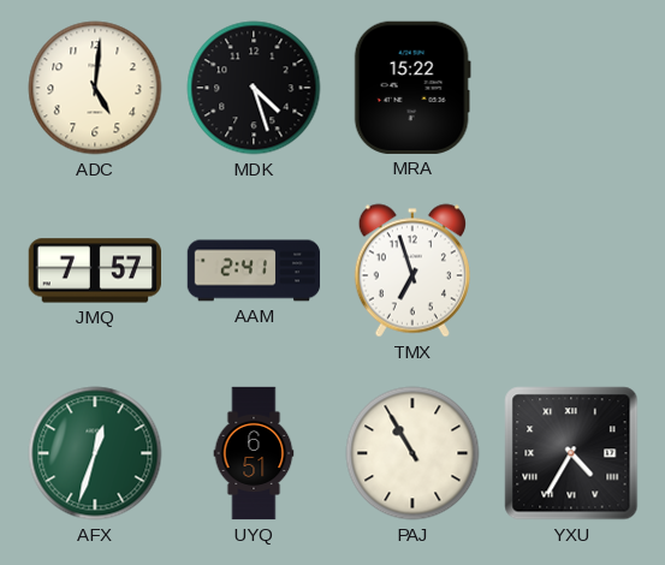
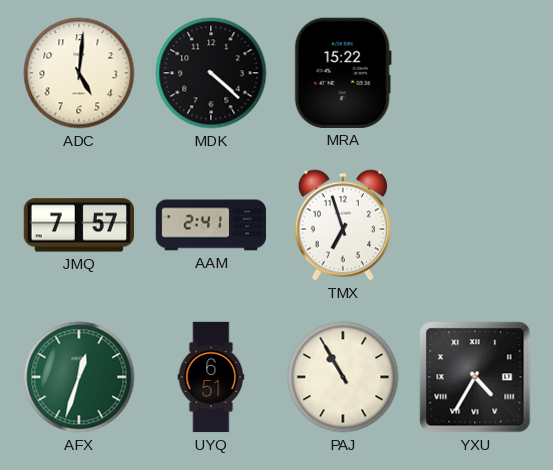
MDK: 4:27 -> 4:22 (211, 73)
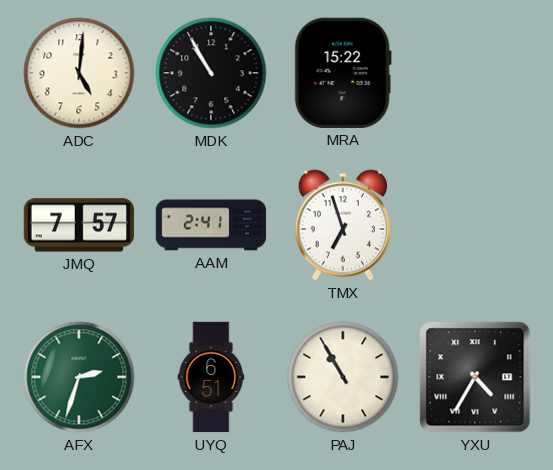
MDK: 4:22 -> 10:55 (211, 73)
AFX: 12:33 -> 2:33 (79, 377)
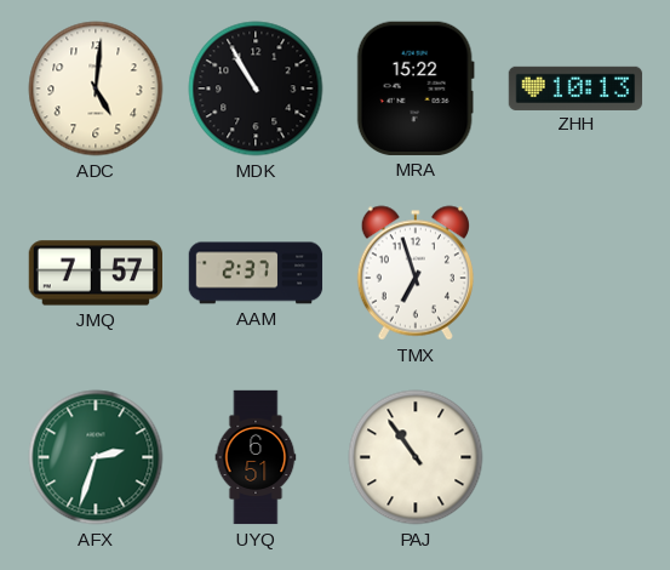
ZHH: none -> 10:13 (575, 87)
AAM: 2:41 -> 2:37 (256, 273)
PAJ: 10:55 -> 10:54 (416, 457)
YXU: 4:35 -> none (475, 377)
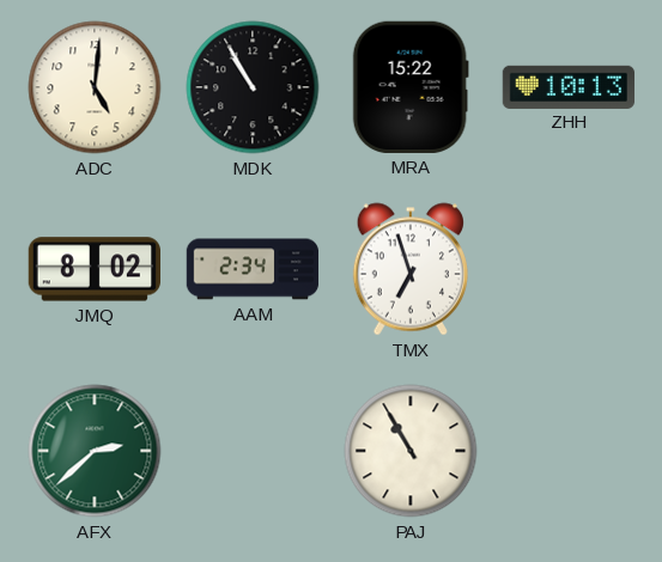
JMQ: 7:57 -> 8:02 (93, 269)
AAM: 2:37 -> 2:34 (253, 269)
AFX: 2:33 -> 2:38 (95, 451)
UYQ: 6:51 -> none (256, 457)
PAJ: 10:54 -> 10:55 (411, 451)
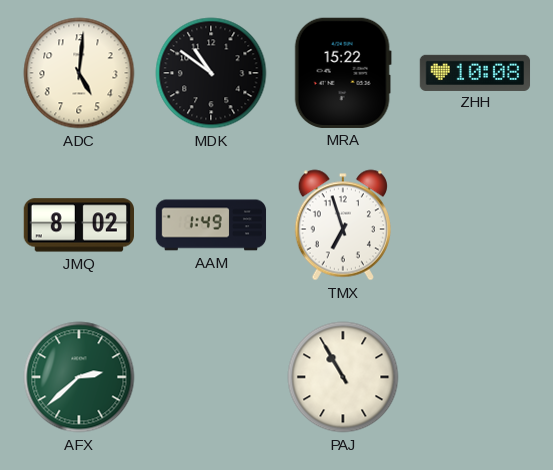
MDK: 10:55 -> 10:51 (211, 73)
ZHH: 10:13 -> 10:08 (475, 72)
AAM: 2:34 -> 1:49 (211, 225)
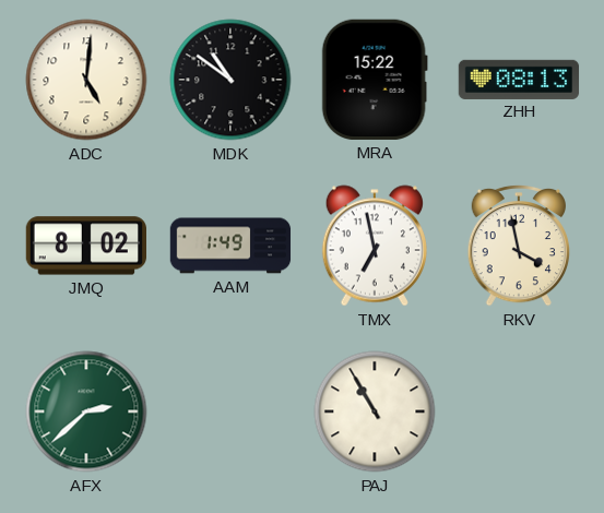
ZHH: 10:08 -> 08:13 (519, 79)
TMX: 6:57 -> 6:58 (375, 246)
RKV: none -> 3:58 (518, 246)
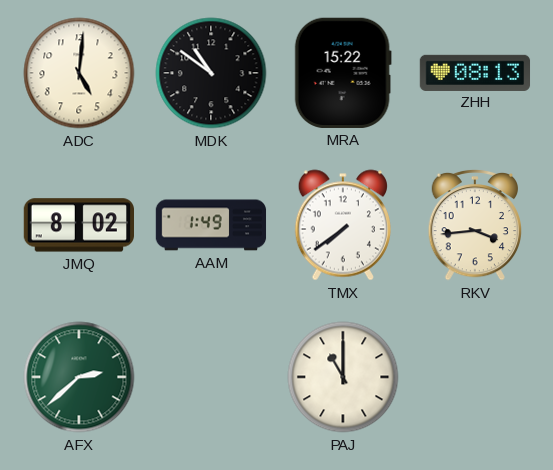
TMX: 6:58 -> 7:39 (343, 225)
RKV: 3:58 -> 3:44 (474, 225)
PAJ: 10:55 -> 11:00 (343, 377)
